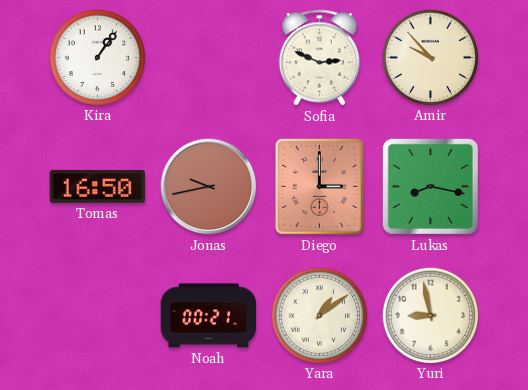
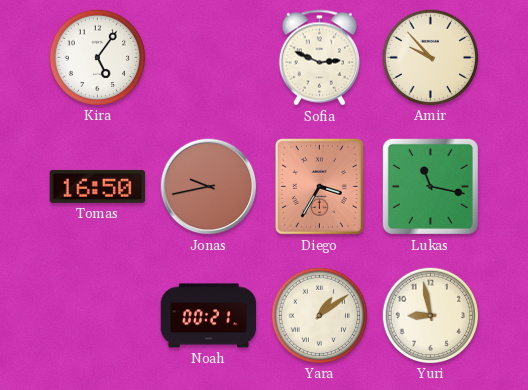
Kira: 1:06 -> 5:06 (97, 57)
Diego: 3:00 -> 3:35 (319, 186)
Lukas: 8:17 -> 11:17 (430, 186)
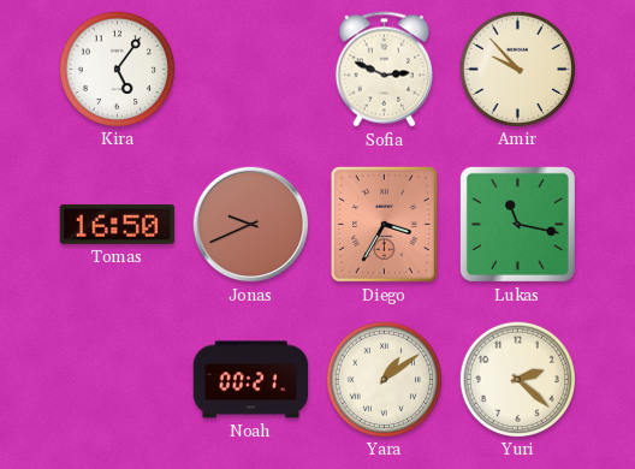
Jonas: 9:43 -> 9:41 (251, 225)
Yuri: 8:58 -> 2:22 (517, 379)
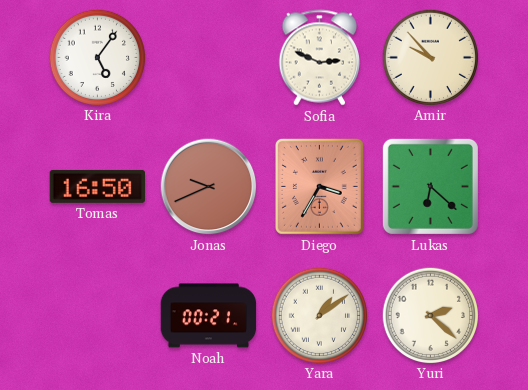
Lukas: 11:17 -> 6:22 (430, 186)
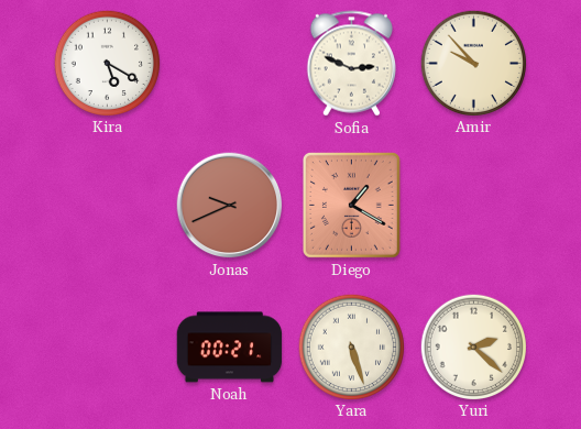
Kira: 5:06 -> 5:20 (107, 63)
Tomas: 16:50 -> none (98, 186)
Diego: 3:35 -> 1:20 (351, 205)
Lukas: 6:22 -> none (430, 186)
Yara: 1:09 -> 5:27 (351, 346)
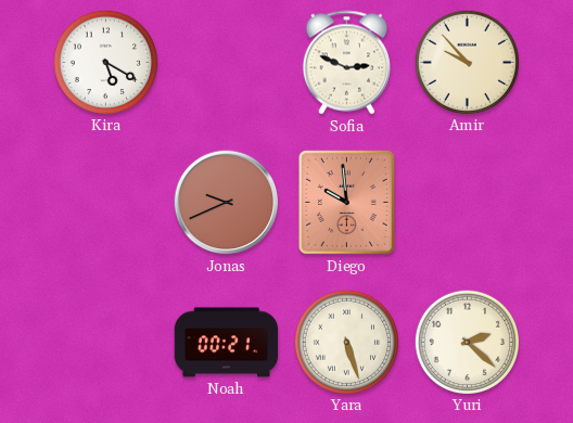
Diego: 1:20 -> 9:59 (346, 202)
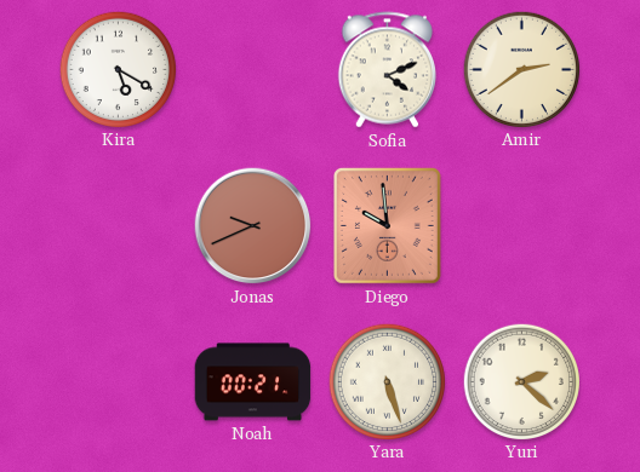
Sofia: 2:49 -> 4:11 (387, 70)
Amir: 9:53 -> 2:39 (521, 69)
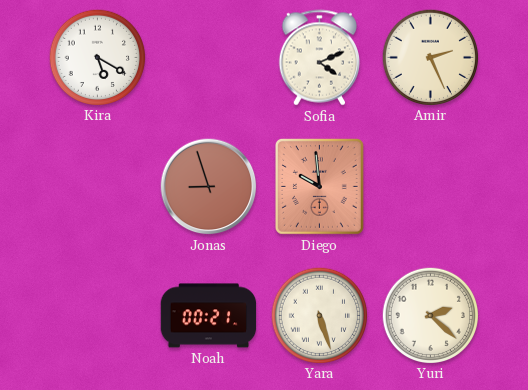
Amir: 2:39 -> 2:26 (430, 57)
Jonas: 9:41 -> 8:57 (209, 187)
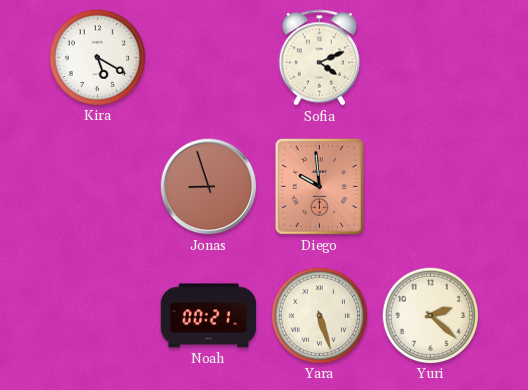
Amir: 2:26 -> none (430, 57)
